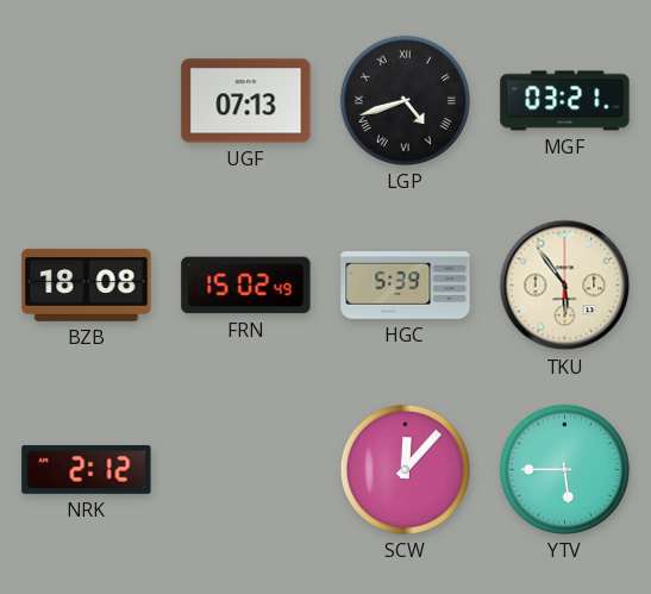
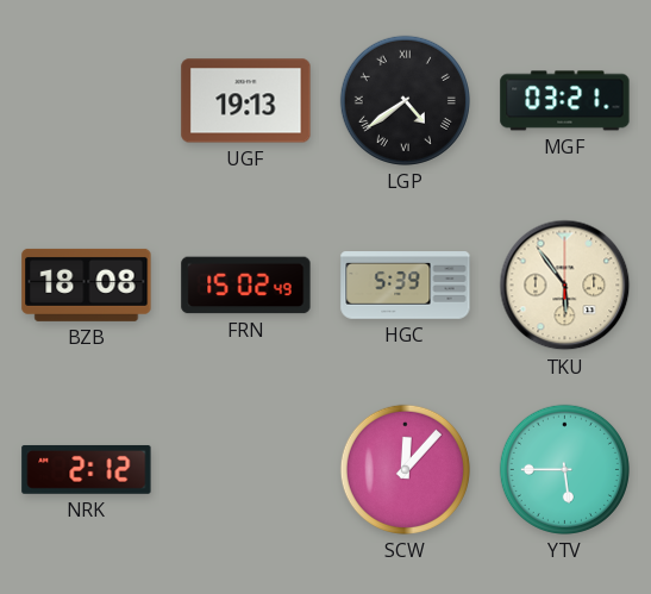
UGF: 07:13 -> 19:13 (246, 101)
LGP: 4:42 -> 4:39 (405, 100)
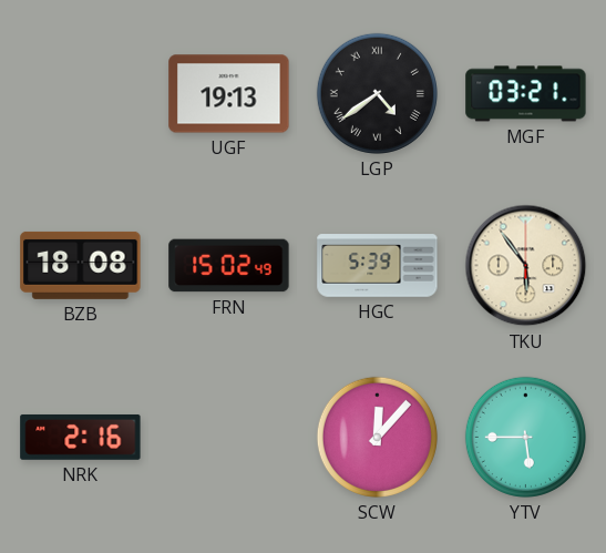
NRK: 2:12 -> 2:16 (81, 437)
